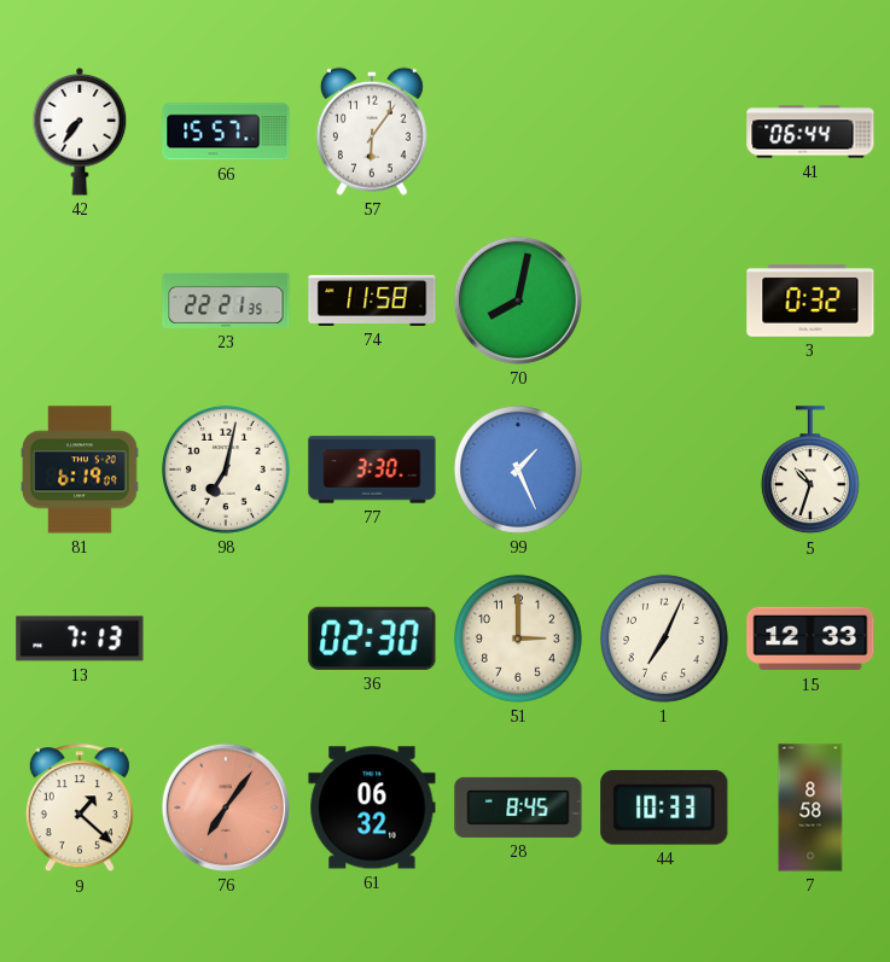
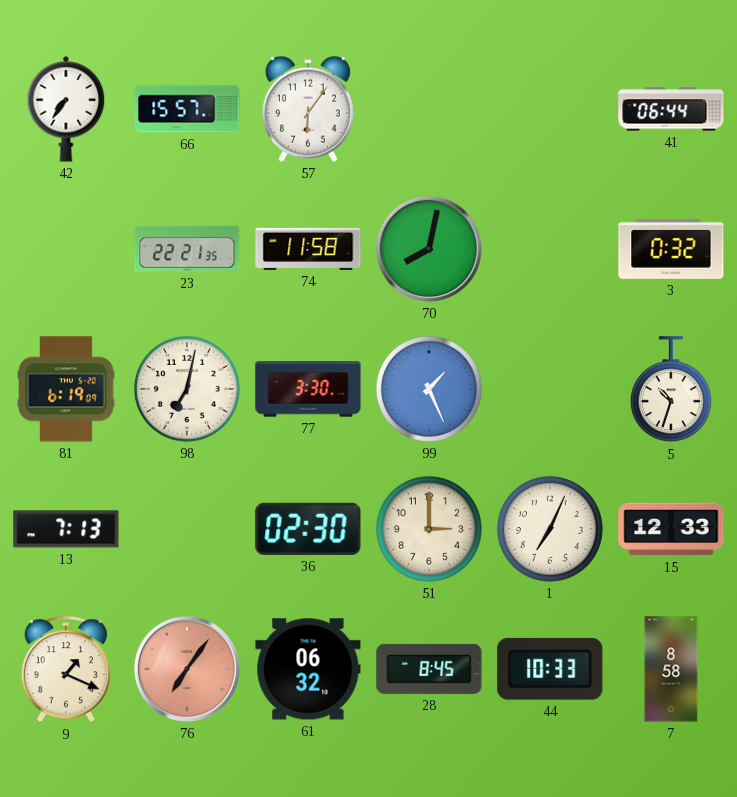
9: 1:22 -> 1:19 (66, 670)
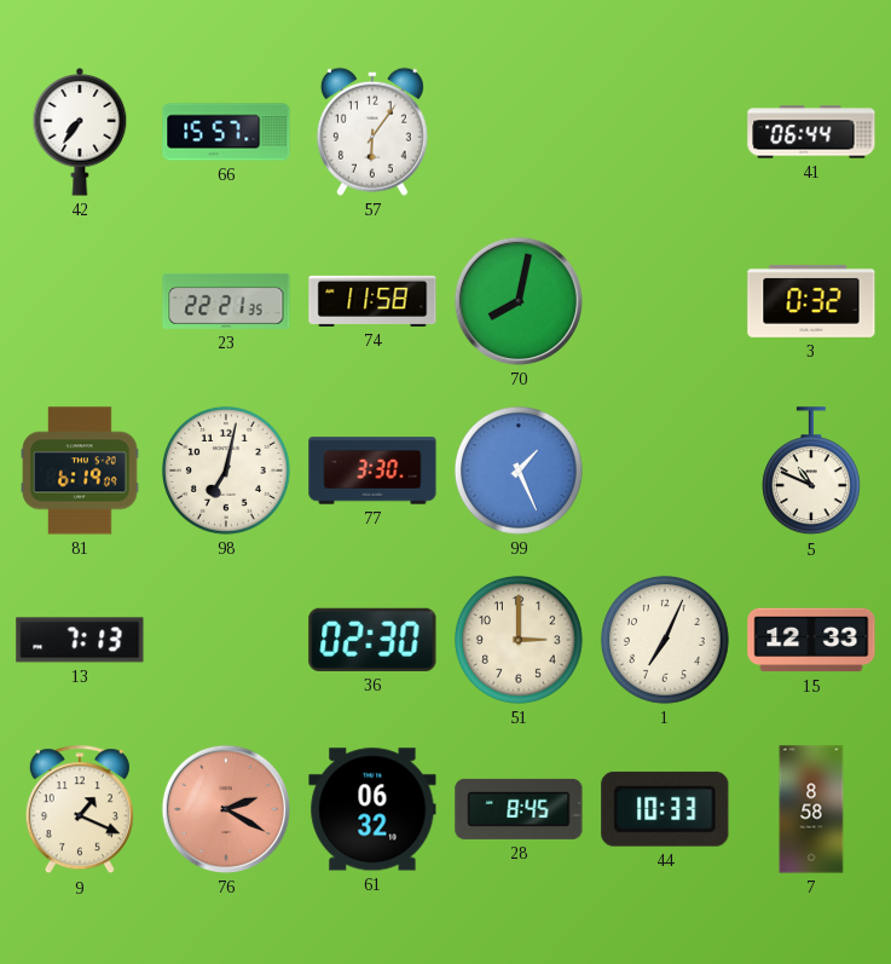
5: 10:33 -> 10:49 (811, 472)
76: 7:06 -> 2:20 (226, 809)
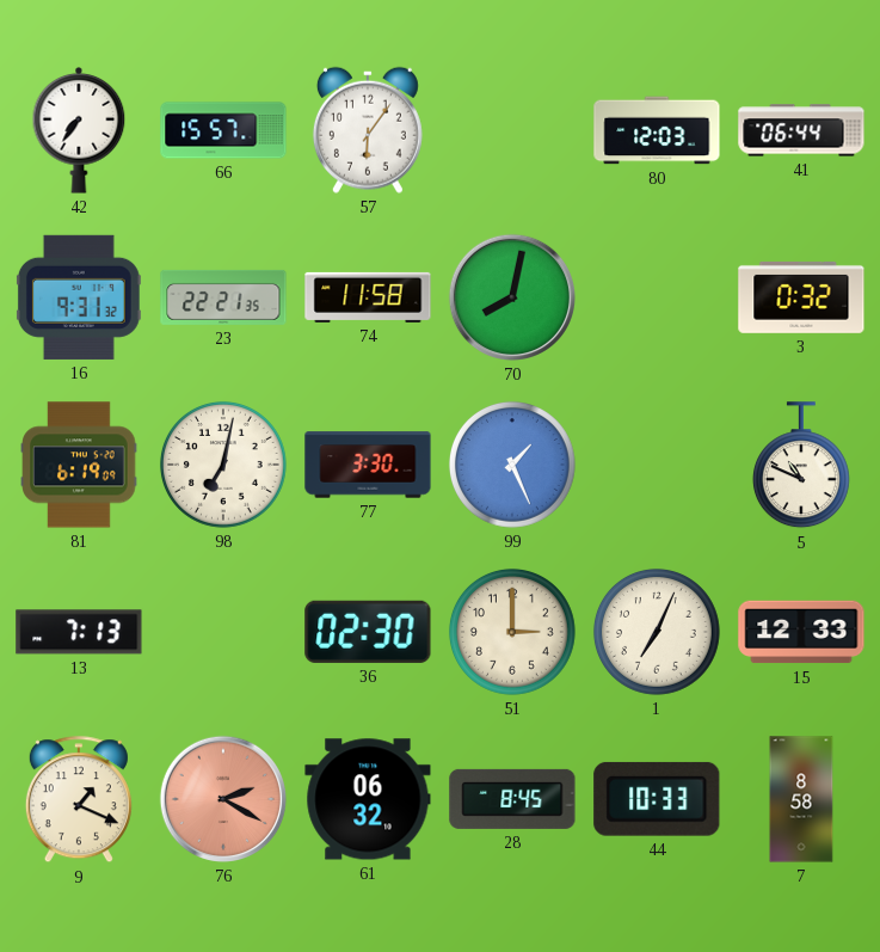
80: none -> 12:03 (657, 130)
16: none -> 9:31 (79, 297)
